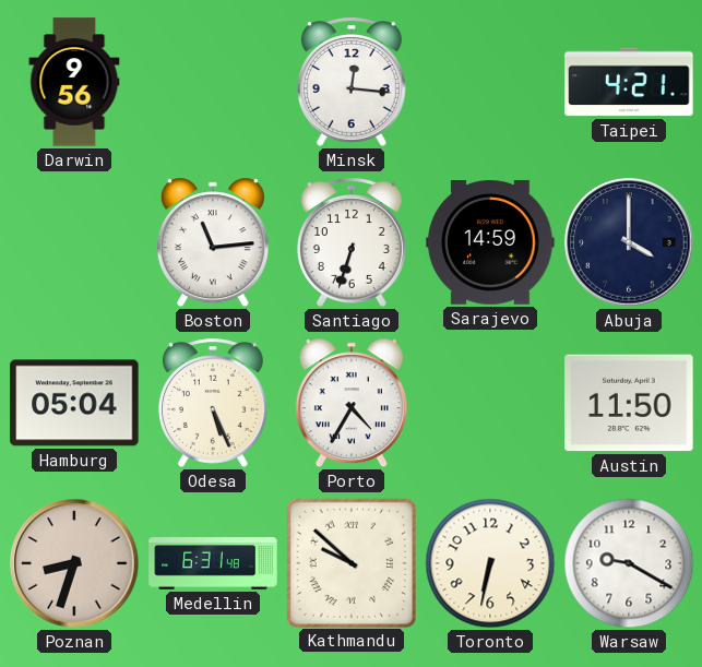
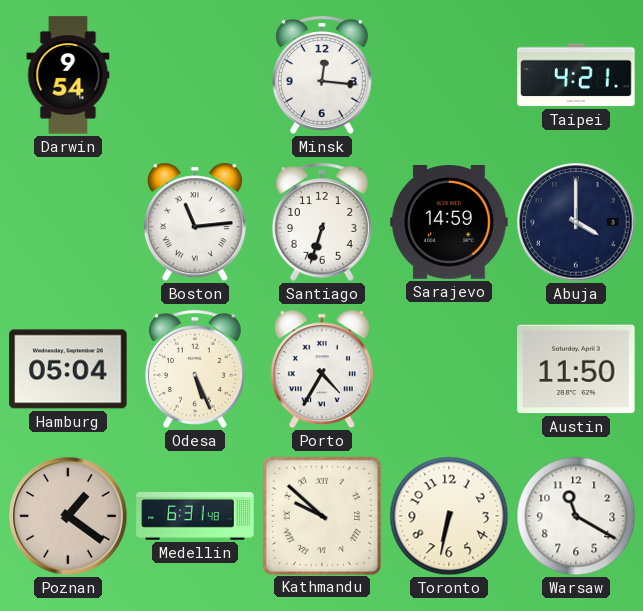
Darwin: 9:56 -> 9:54 (68, 75)
Poznan: 8:33 -> 1:21 (68, 516)
Warsaw: 9:20 -> 11:20 (576, 516)
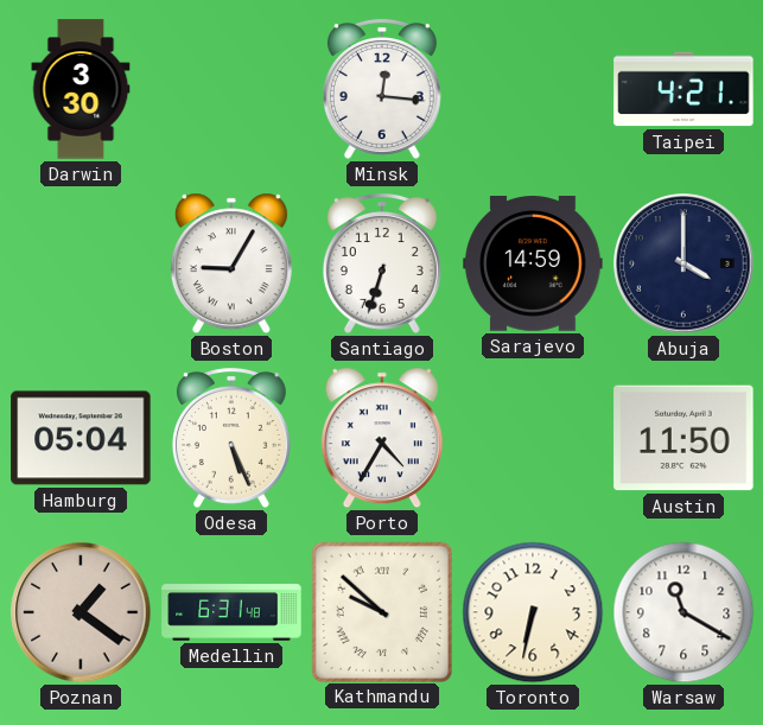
Darwin: 9:54 -> 3:30 (81, 89)
Boston: 11:14 -> 9:05 (231, 263)
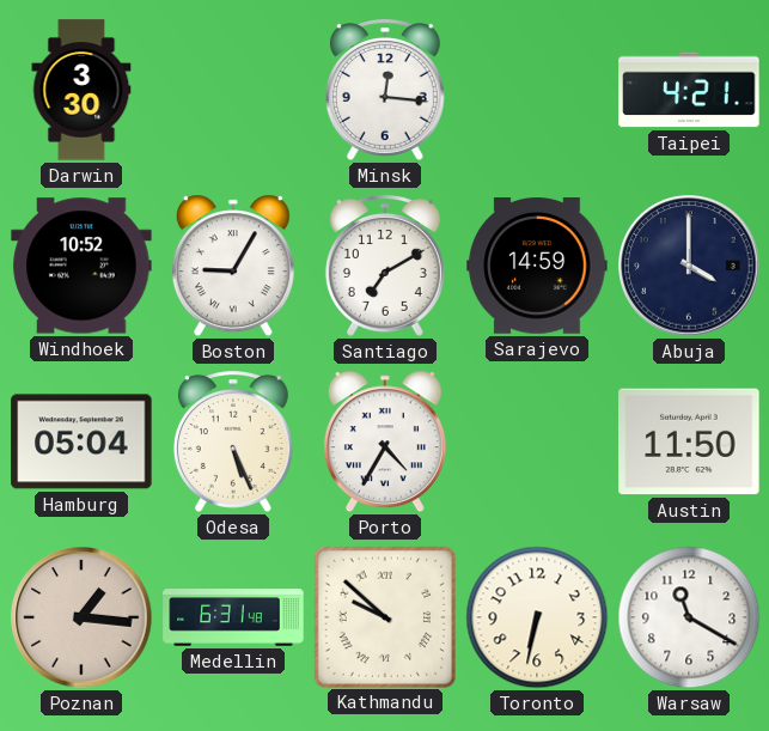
Windhoek: none -> 10:52 (81, 266)
Santiago: 6:33 -> 7:10 (385, 266)
Poznan: 1:21 -> 1:16 (81, 617)
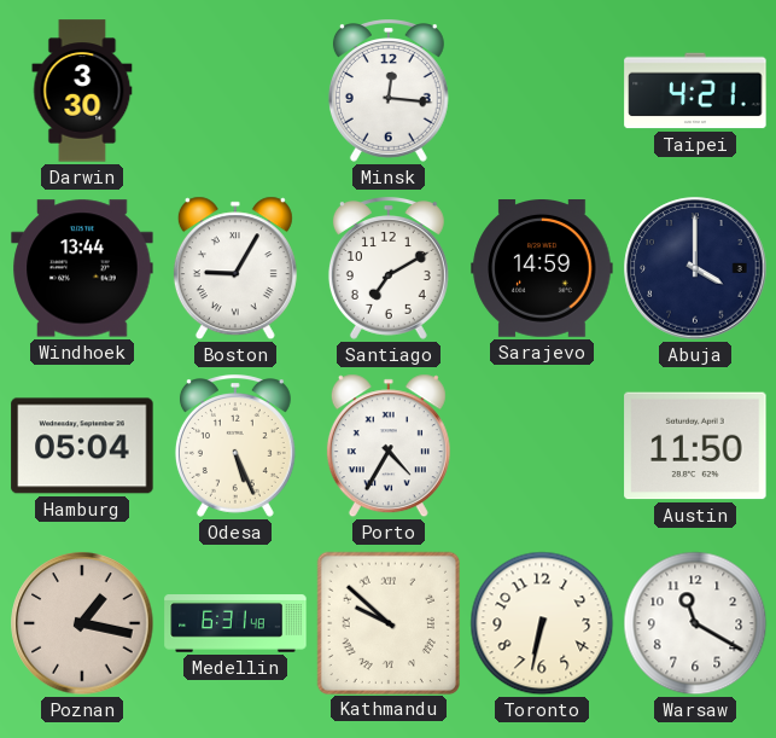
Windhoek: 10:52 -> 13:44 (82, 268)
Poznan: 1:16 -> 1:17 (82, 623)
